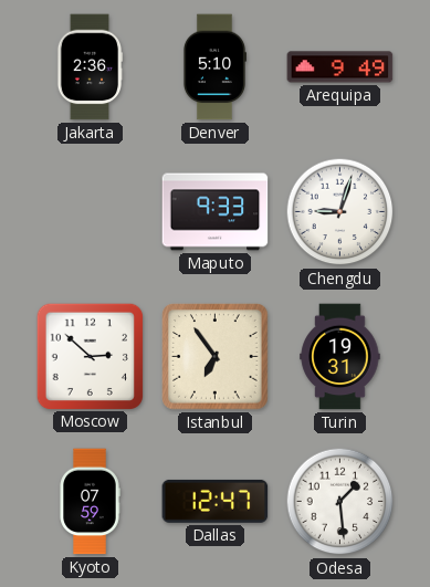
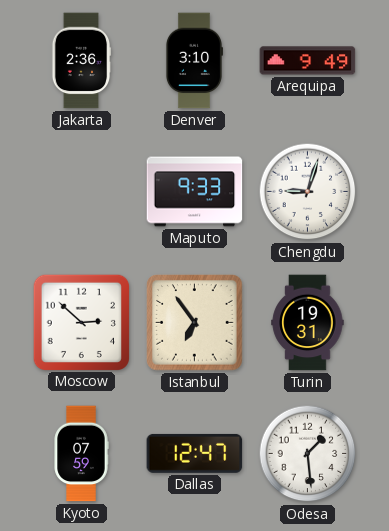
Denver: 5:10 -> 3:10 (194, 61)
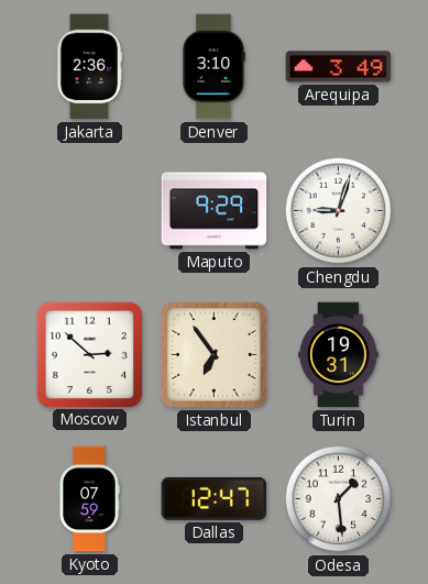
Arequipa: 9:49 -> 3:49 (339, 67)
Maputo: 9:33 -> 9:29 (215, 211)
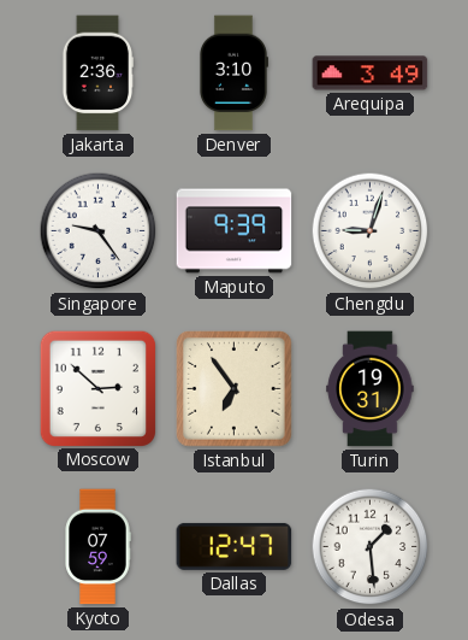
Singapore: none -> 9:24 (99, 231)
Maputo: 9:29 -> 9:39 (235, 231)
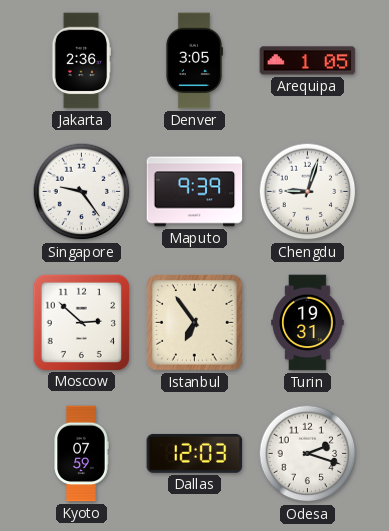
Denver: 3:10 -> 3:05 (194, 61)
Arequipa: 3:49 -> 1:05 (308, 61)
Dallas: 12:47 -> 12:03 (195, 453)
Odesa: 1:29 -> 2:18 (308, 454)
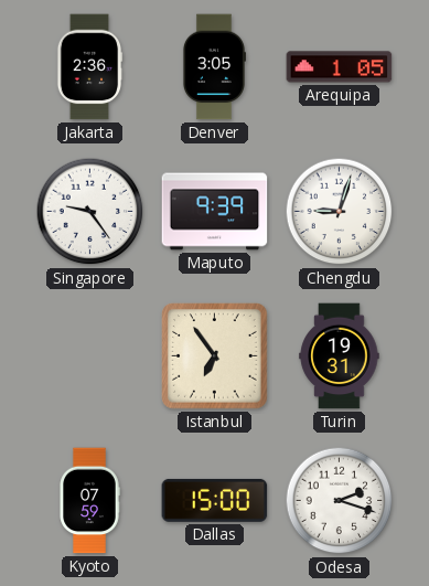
Moscow: 2:52 -> none (81, 322)
Dallas: 12:03 -> 15:00 (215, 500)
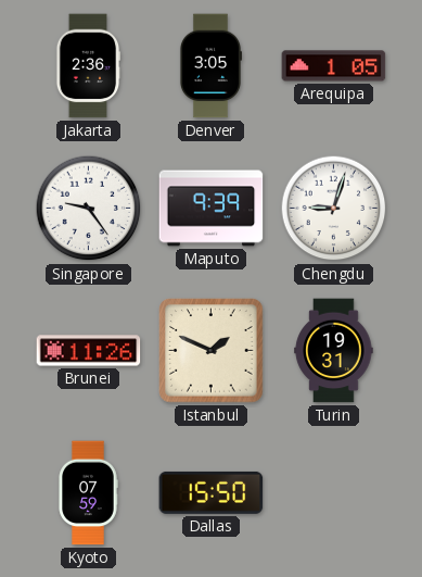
Brunei: none -> 11:26 (89, 351)
Istanbul: 6:54 -> 1:49 (212, 351)
Dallas: 15:00 -> 15:50 (212, 492)
Odesa: 2:18 -> none (340, 501)
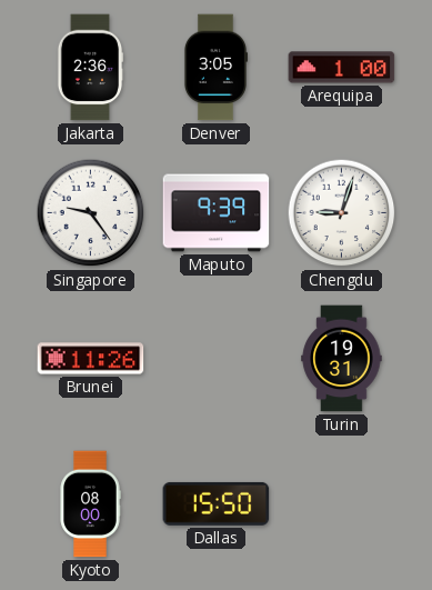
Arequipa: 1:05 -> 1:00 (342, 68)
Istanbul: 1:49 -> none (212, 351)
Kyoto: 07:59 -> 08:00 (90, 504)
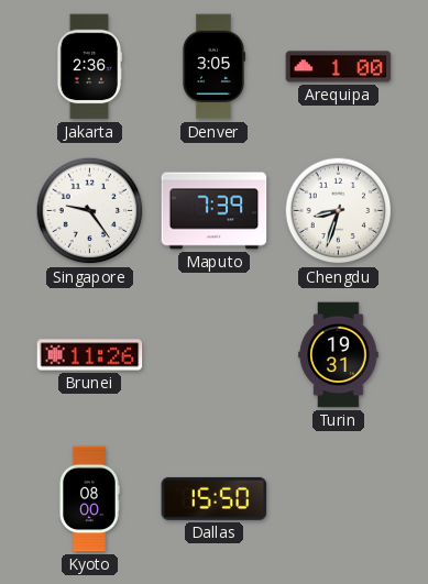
Maputo: 9:39 -> 7:39 (215, 211)
Chengdu: 9:03 -> 8:33 (339, 211)
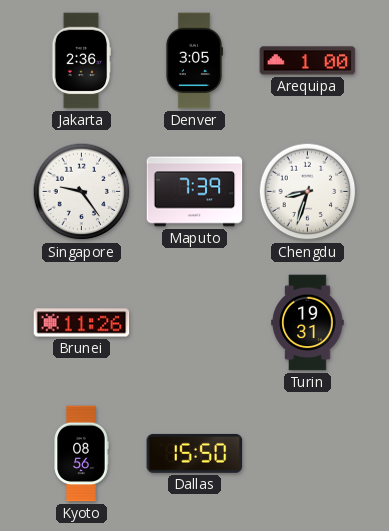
Kyoto: 08:00 -> 08:56 (81, 454)
